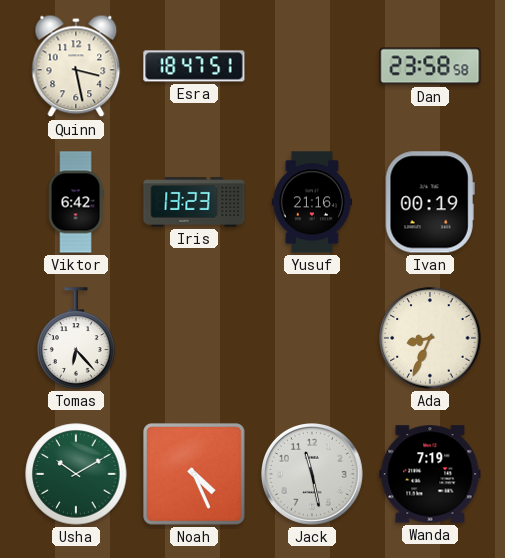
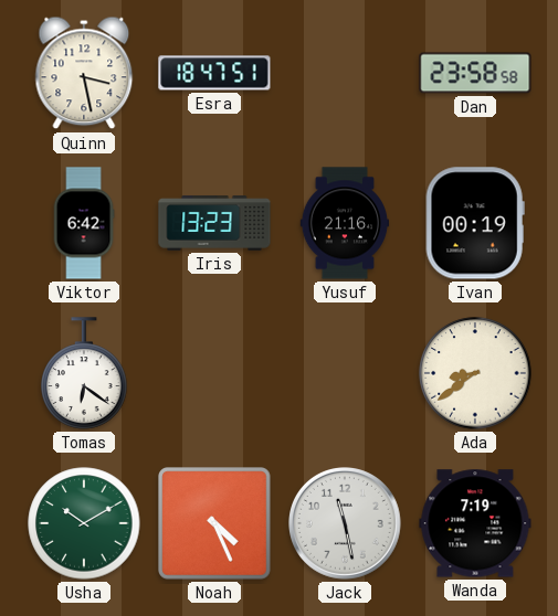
Tomas: 6:23 -> 6:21 (84, 373)
Ada: 8:34 -> 8:39 (475, 373)
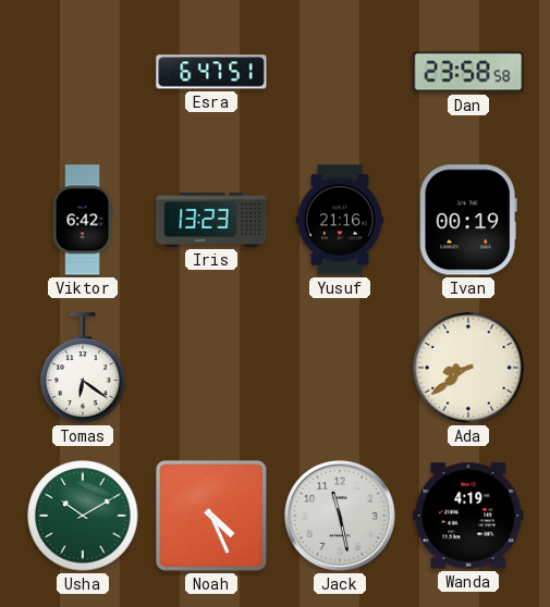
Quinn: 3:28 -> none (84, 73)
Esra: 18:47 -> 6:47 (211, 72)
Wanda: 7:19 -> 4:19 (468, 516)
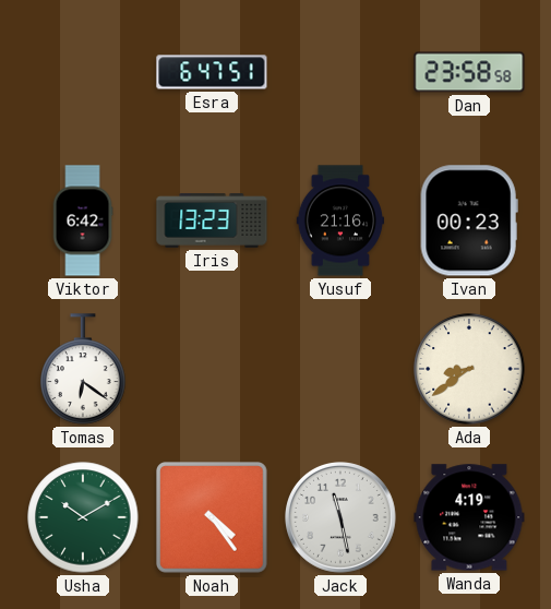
Ivan: 00:19 -> 00:23 (469, 220)
Noah: 4:26 -> 4:24 (213, 518)
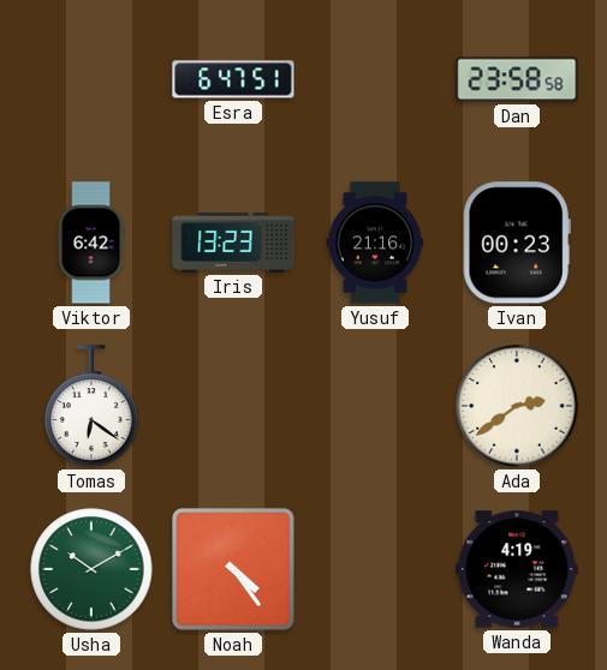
Ada: 8:39 -> 2:39 (517, 406)
Jack: 11:28 -> none (342, 518)
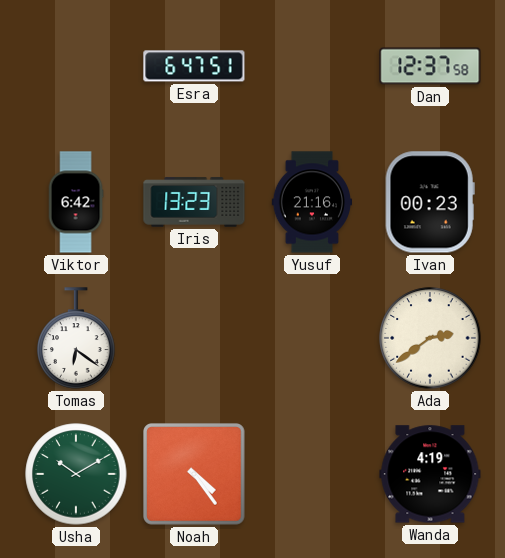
Dan: 23:58 -> 12:37 (430, 66)
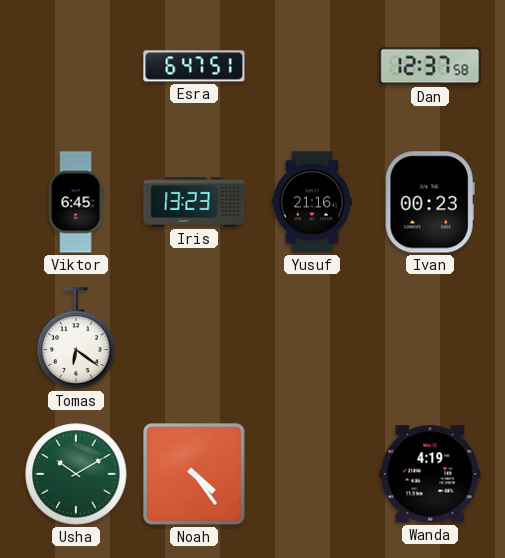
Viktor: 6:42 -> 6:45 (76, 202)
Ada: 2:39 -> none (430, 338)
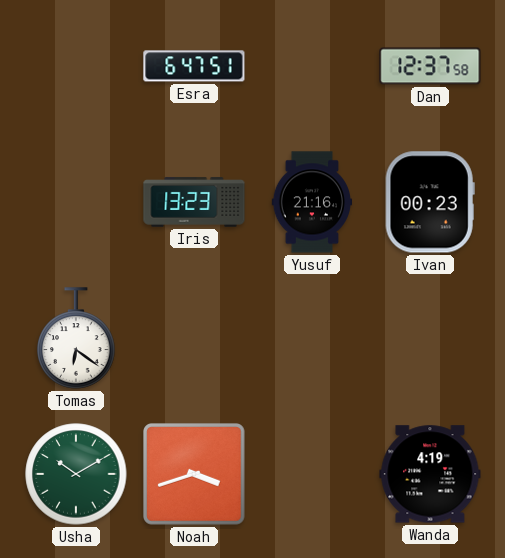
Viktor: 6:45 -> none (76, 202)
Noah: 4:24 -> 3:42 (195, 475)
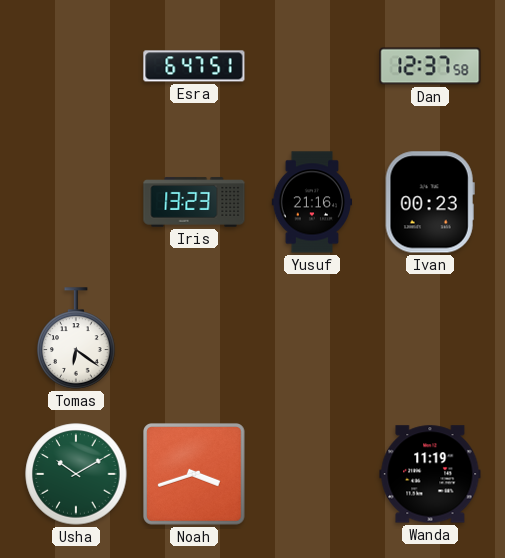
Wanda: 4:19 -> 11:19 (430, 474)
